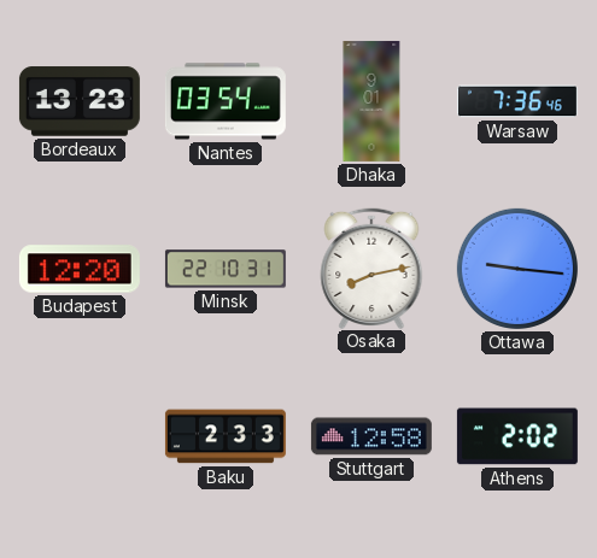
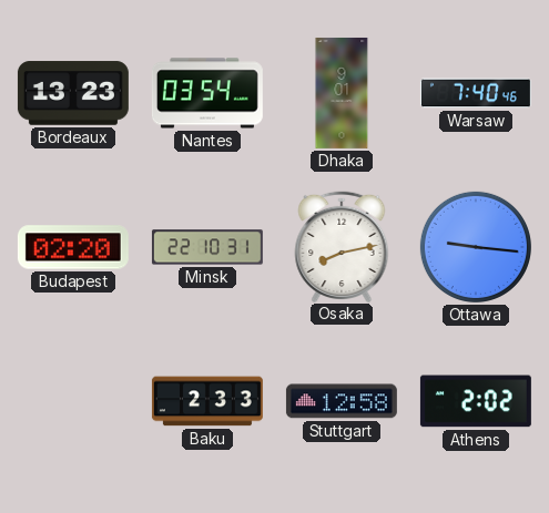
Warsaw: 7:36 -> 7:40 (476, 93)
Budapest: 12:20 -> 02:20 (73, 247)
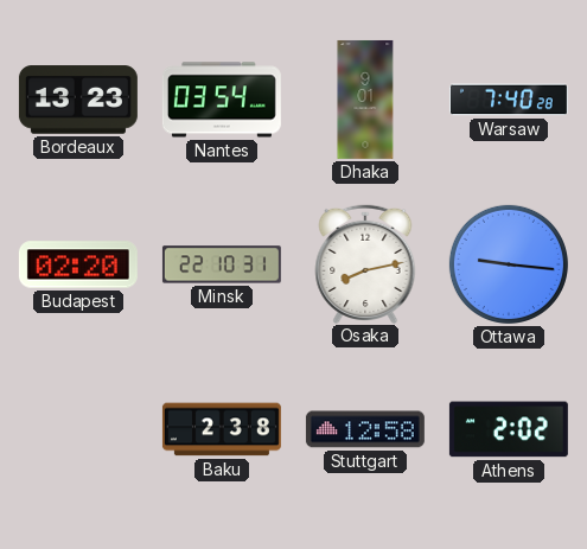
Warsaw: 7:40:46 -> 7:40:28 (509, 100)
Baku: 2:33 -> 2:38 (222, 429)
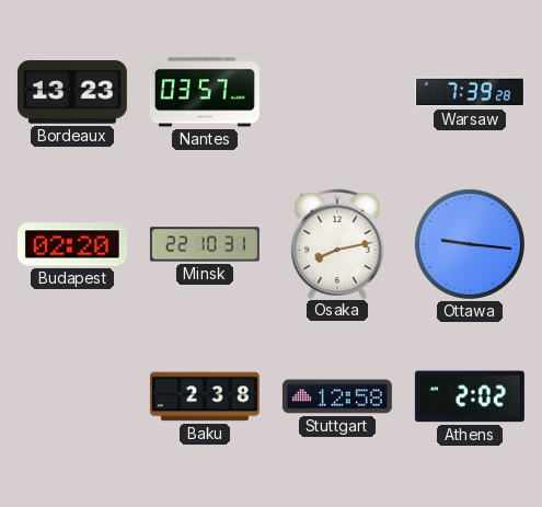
Nantes: 03:54 -> 03:57 (205, 92)
Dhaka: 9:01 -> none (365, 100)
Warsaw: 7:40 -> 7:39 (470, 92)
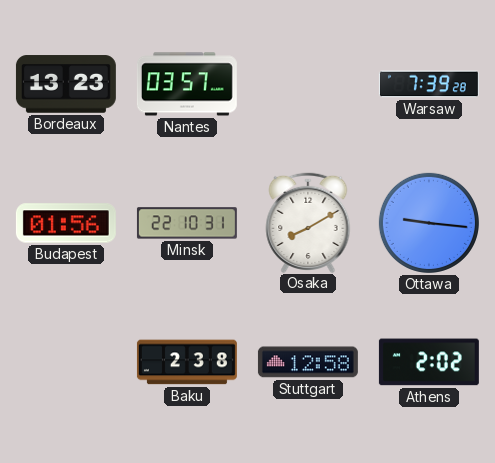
Budapest: 02:20 -> 01:56 (66, 223)
Osaka: 8:13 -> 8:10 (308, 222)
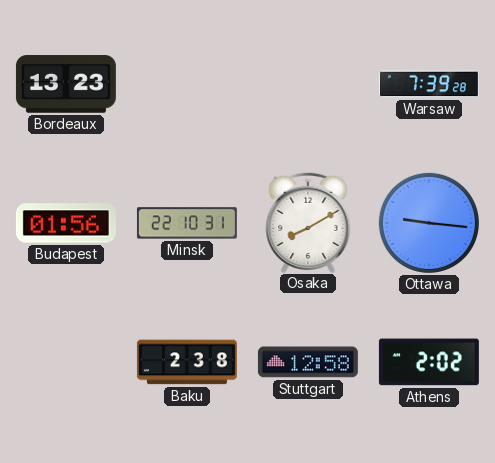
Nantes: 03:57 -> none (187, 84)
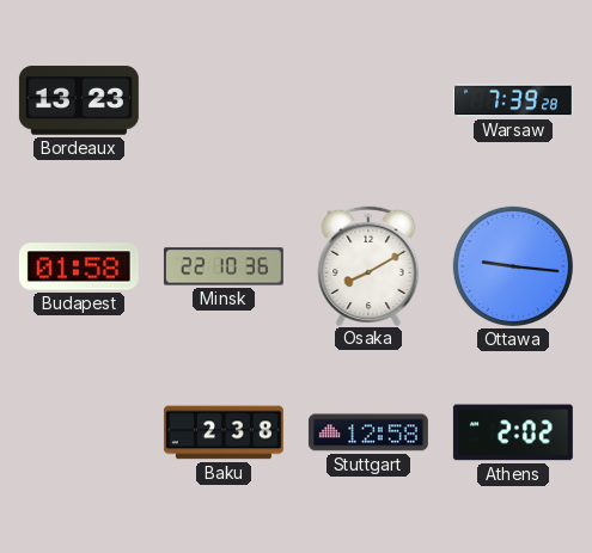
Budapest: 01:56 -> 01:58 (79, 266)
Minsk: 22:10:31 -> 22:10:36 (224, 266)
